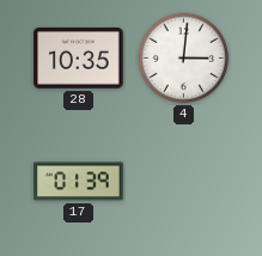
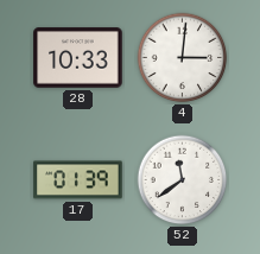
28: 10:35 -> 10:33 (78, 58)
52: none -> 11:39 (183, 180)
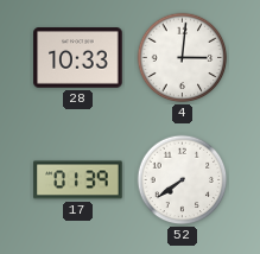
52: 11:39 -> 7:39 (183, 180)
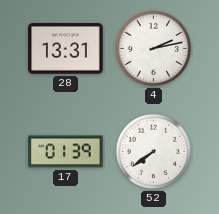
28: 10:33 -> 13:31 (66, 49)
4: 3:01 -> 2:13 (154, 49)
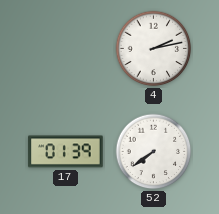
28: 13:31 -> none (66, 49)
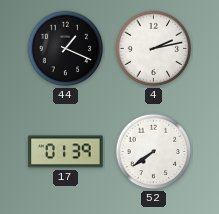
44: none -> 1:19 (66, 49)
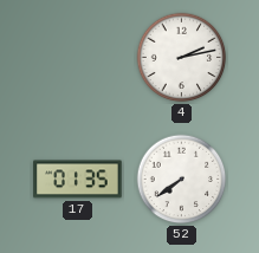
44: 1:19 -> none (66, 49)
17: 01:39 -> 01:35 (78, 180)
